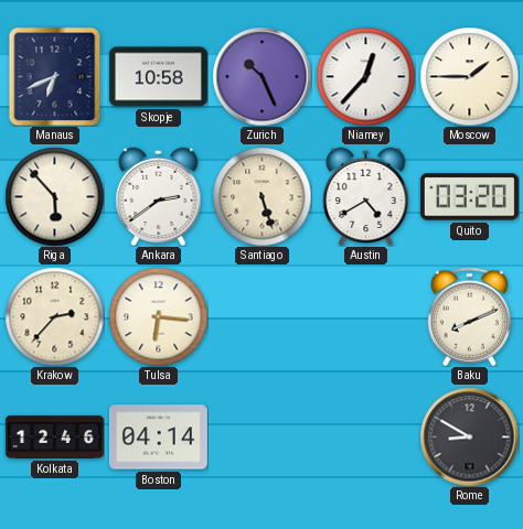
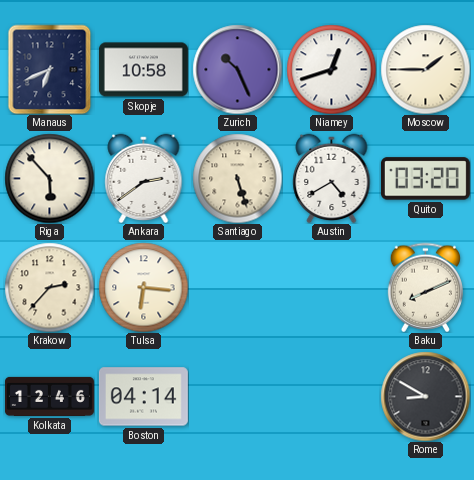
Niamey: 12:37 -> 12:42 (331, 69)
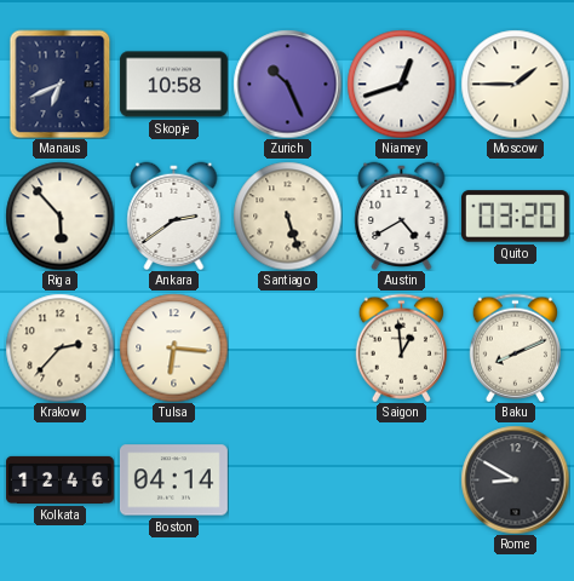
Saigon: none -> 12:59 (401, 347)
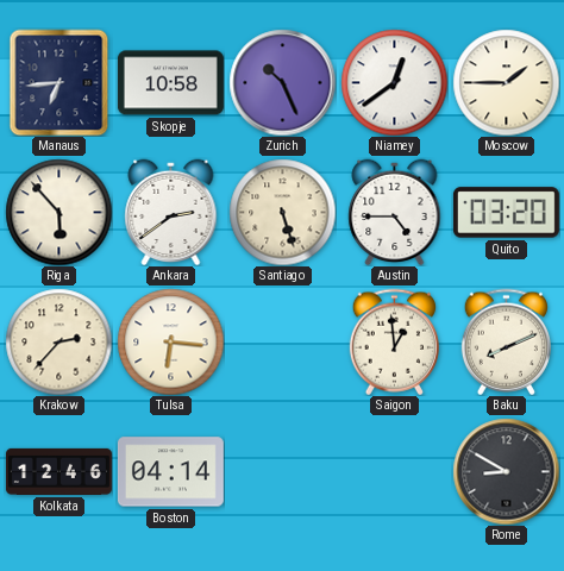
Manaus: 6:41 -> 6:44 (59, 82)
Niamey: 12:42 -> 12:39 (394, 82)
Austin: 4:40 -> 4:45 (395, 212)
